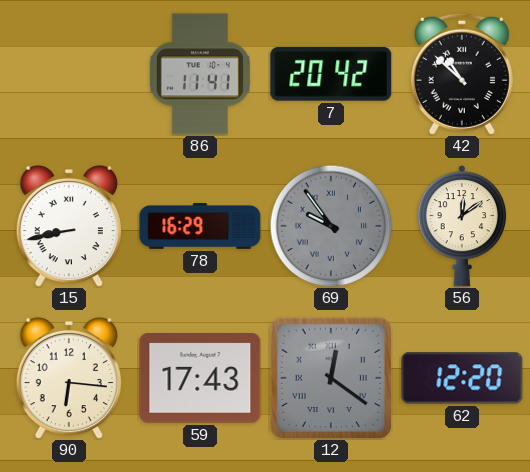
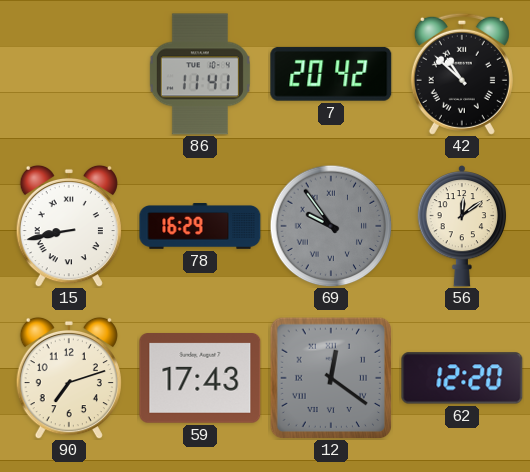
90: 6:16 -> 7:12 (69, 378)
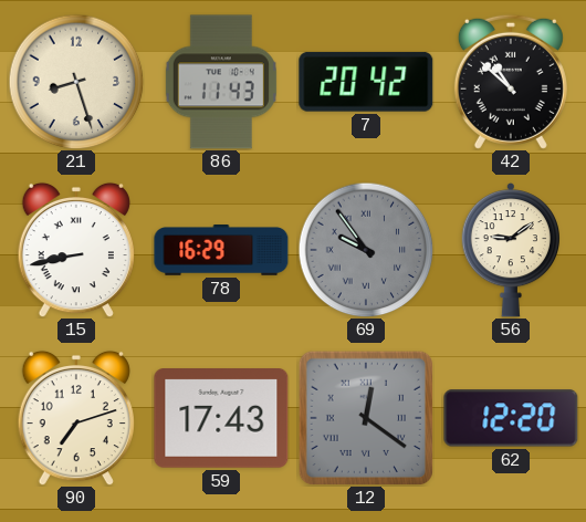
21: none -> 8:27 (76, 82)
86: 11:41 -> 11:43 (221, 82)
56: 12:09 -> 9:09 (510, 251)
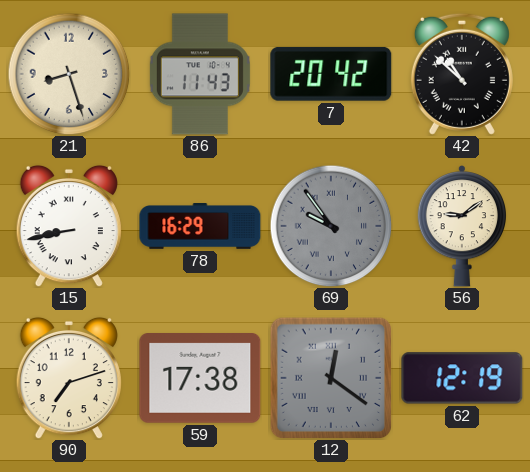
59: 17:43 -> 17:38 (200, 379)
62: 12:20 -> 12:19 (462, 378)
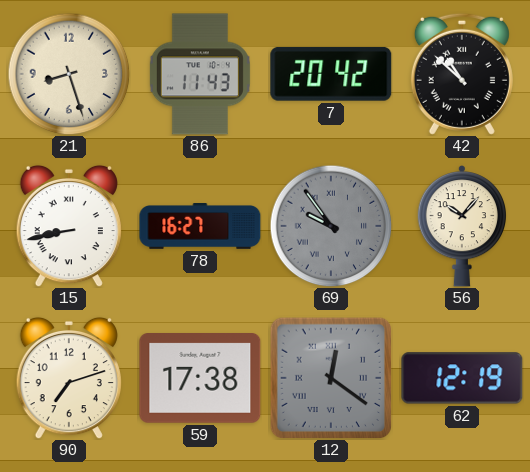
78: 16:29 -> 16:27 (200, 226)
56: 9:09 -> 10:07 (461, 227)
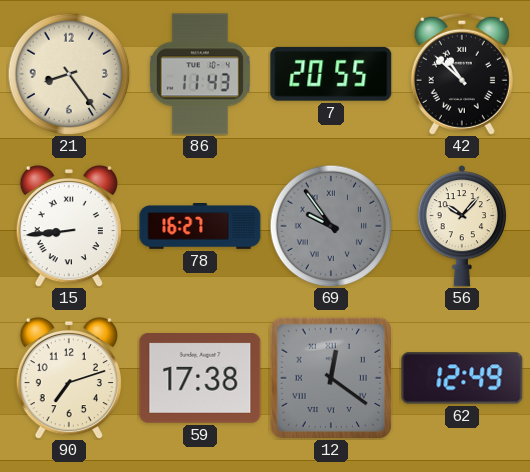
21: 8:27 -> 8:24 (69, 74)
7: 20:42 -> 20:55 (331, 74)
15: 8:43 -> 8:44 (69, 226)
62: 12:19 -> 12:49 (462, 378)
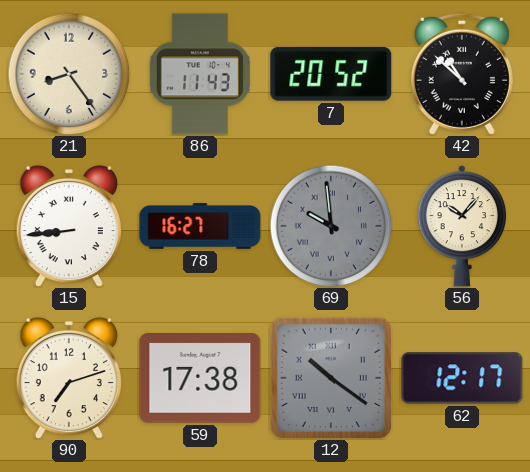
7: 20:55 -> 20:52 (331, 74)
69: 9:54 -> 9:59 (331, 226)
12: 12:21 -> 10:21 (330, 377)
62: 12:49 -> 12:17 (462, 378)
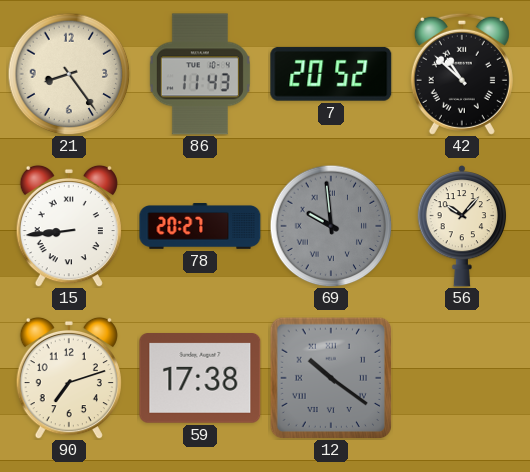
78: 16:27 -> 20:27 (200, 226)
62: 12:17 -> none (462, 378)
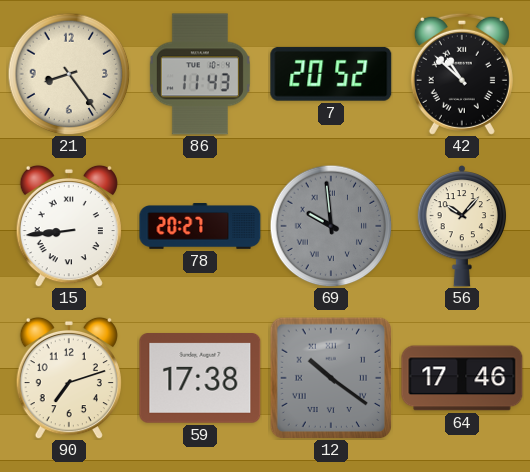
64: none -> 17:46 (462, 378)
